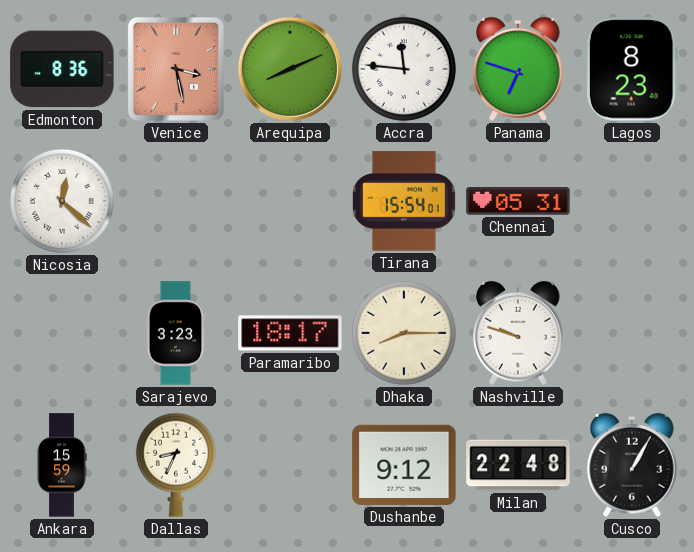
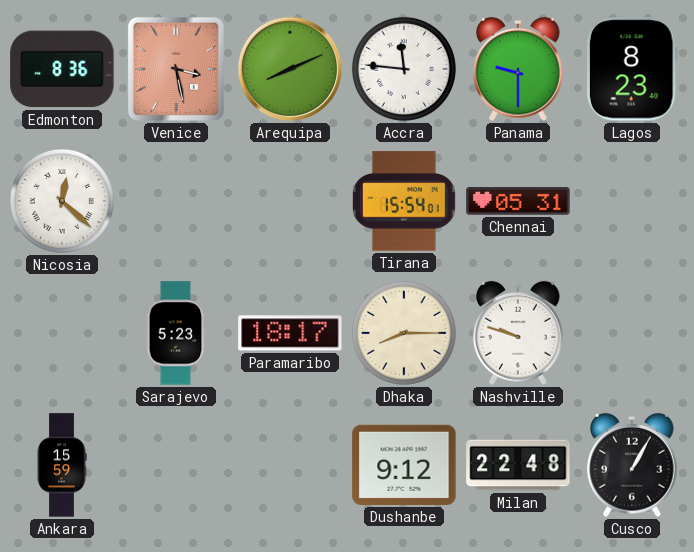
Panama: 6:48 -> 9:30 (518, 69)
Sarajevo: 3:23 -> 5:23 (176, 333)
Dallas: 8:34 -> none (176, 465)
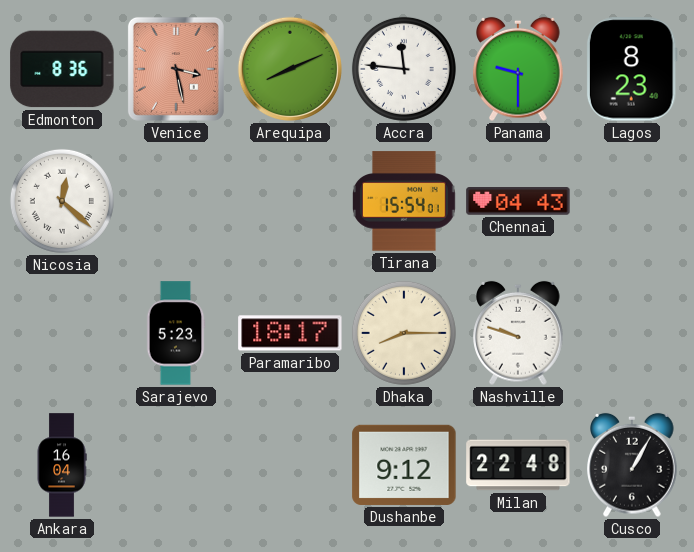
Chennai: 05:31 -> 04:43 (518, 201)
Ankara: 15:59 -> 16:04 (62, 465)
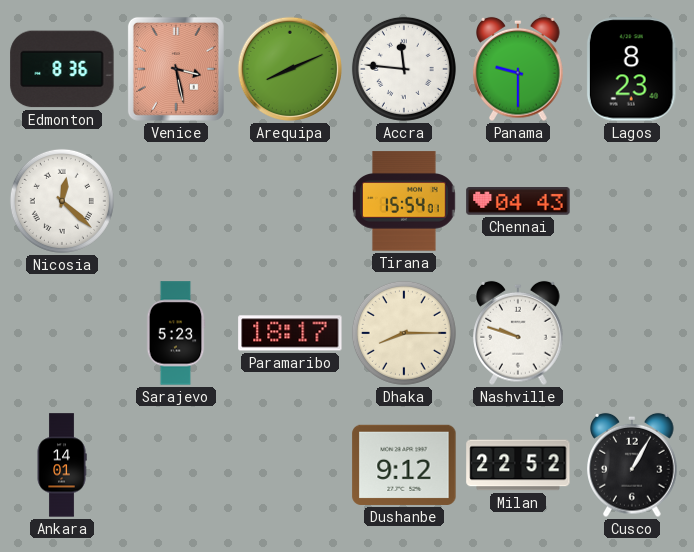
Ankara: 16:04 -> 14:01 (62, 465)
Milan: 22:48 -> 22:52 (518, 465)
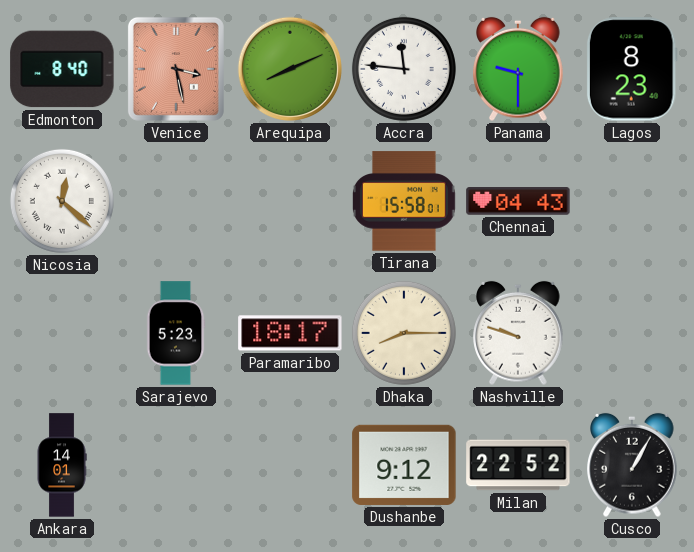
Edmonton: 8:36 -> 8:40 (62, 69)
Tirana: 15:54 -> 15:58 (405, 201)
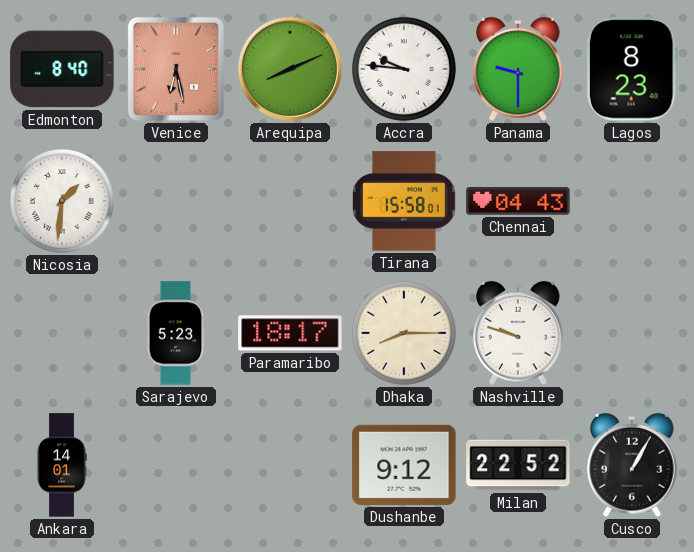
Venice: 3:28 -> 6:28 (176, 69)
Accra: 11:46 -> 9:46 (404, 69)
Nicosia: 12:22 -> 1:31 (62, 201)
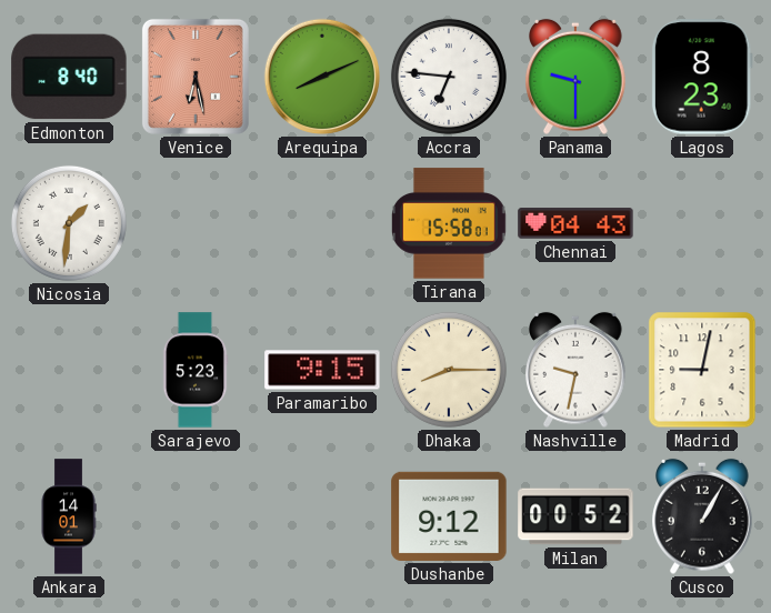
Accra: 9:46 -> 6:46 (449, 77)
Paramaribo: 18:17 -> 9:15 (322, 370)
Nashville: 9:48 -> 9:32 (575, 370)
Madrid: none -> 9:02 (702, 370)
Milan: 22:52 -> 00:52 (575, 516)
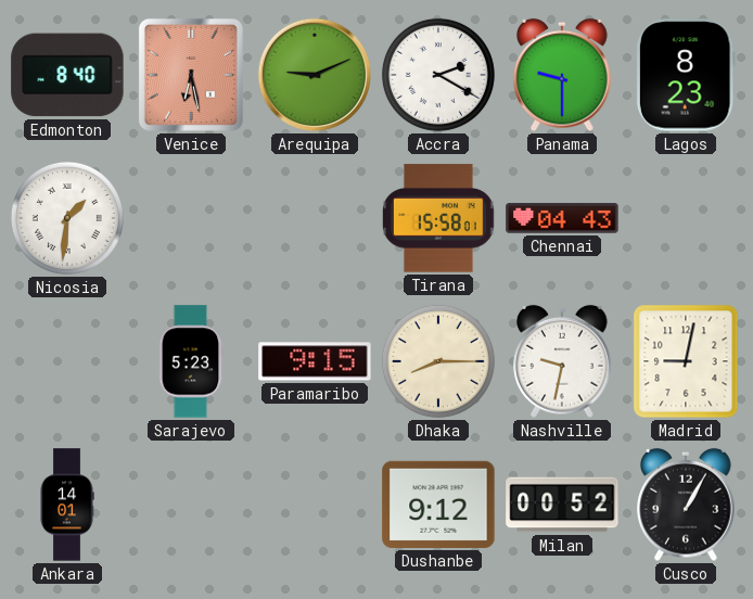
Arequipa: 8:11 -> 9:11 (315, 75)
Accra: 6:46 -> 2:20 (438, 75)
